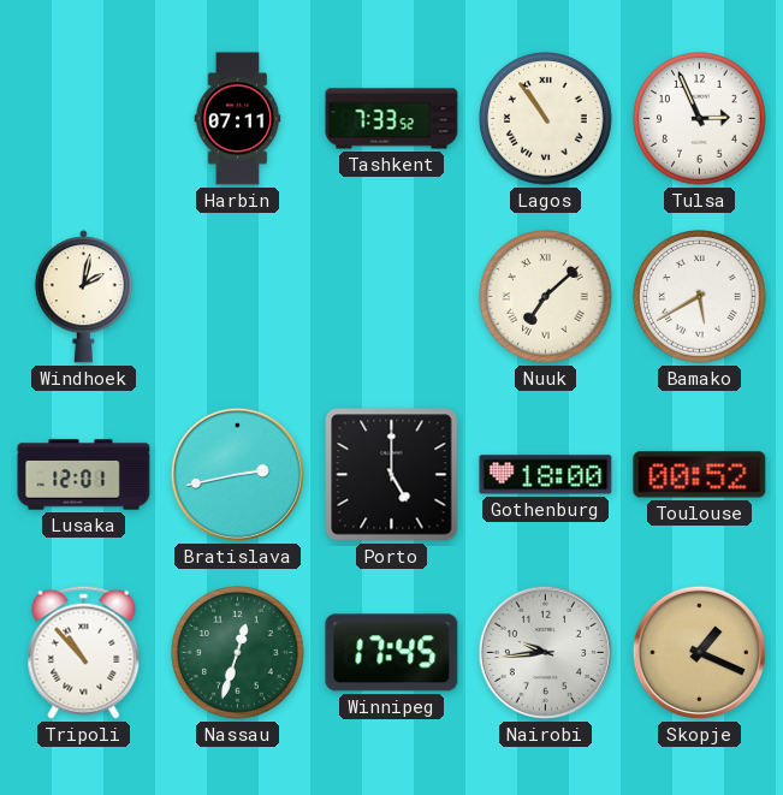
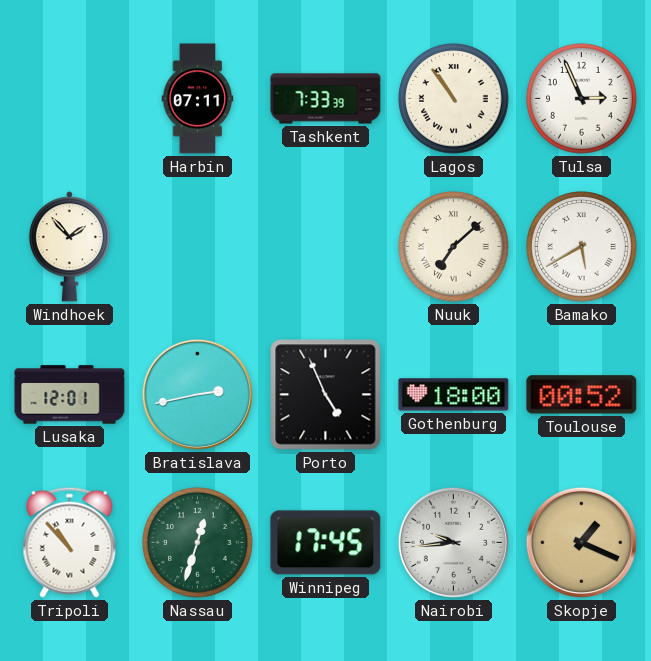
Tashkent: 7:33:52 -> 7:33:39 (326, 99)
Windhoek: 2:02 -> 1:53 (69, 247)
Porto: 5:00 -> 4:56 (326, 395)
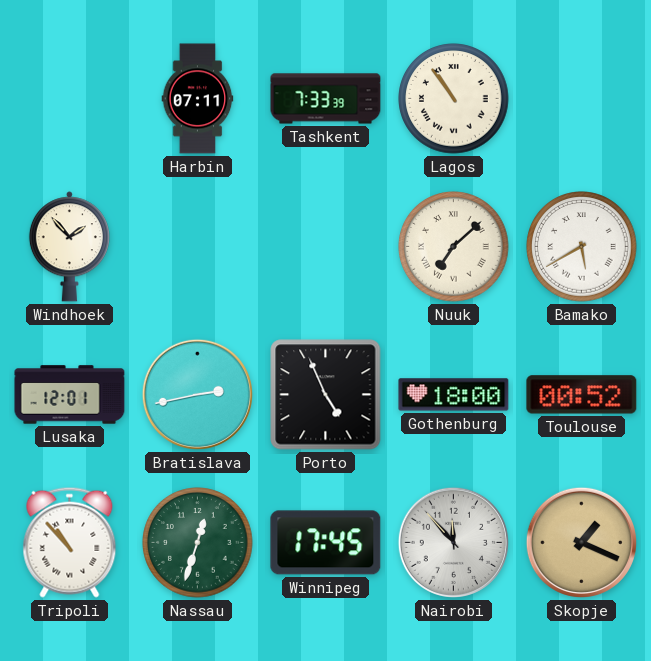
Tulsa: 2:56 -> none (582, 99)
Nairobi: 9:44 -> 11:53 (453, 542)
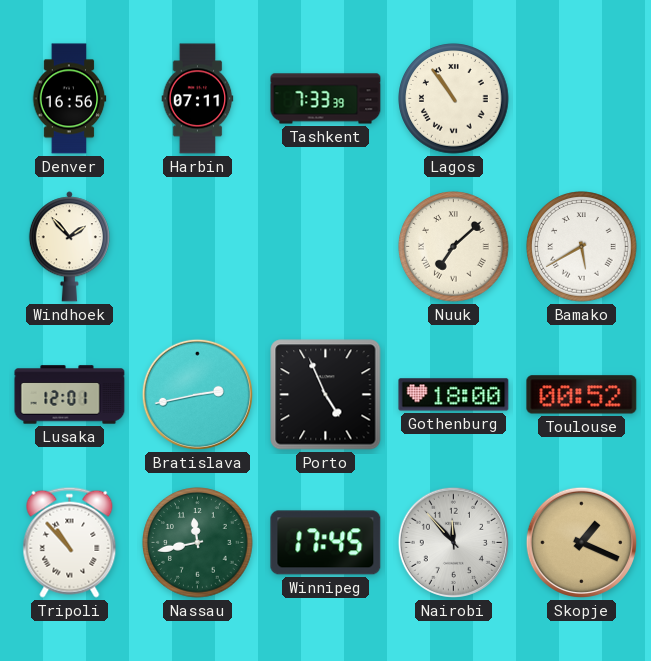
Denver: none -> 16:56 (69, 99)
Nassau: 12:33 -> 11:43 (198, 543)
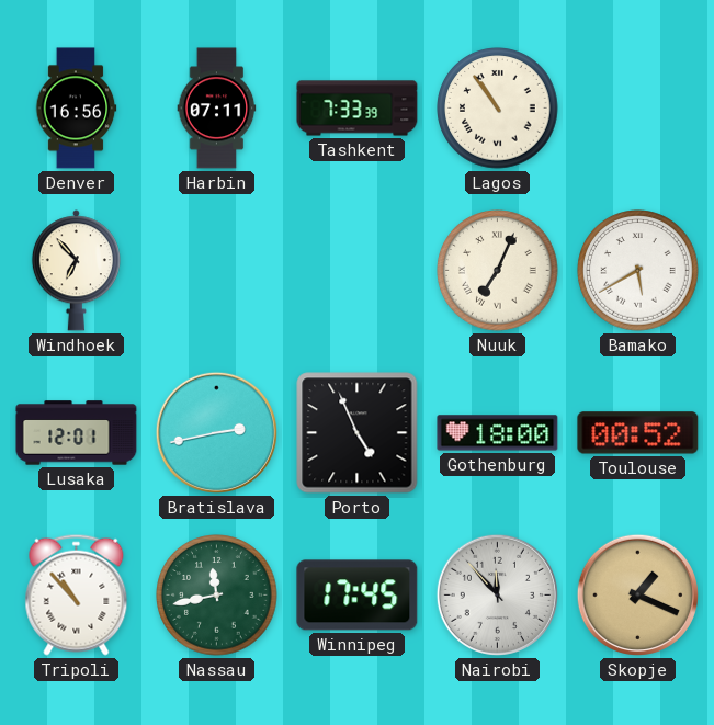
Windhoek: 1:53 -> 6:53 (76, 271)
Nuuk: 7:08 -> 7:04 (498, 271)
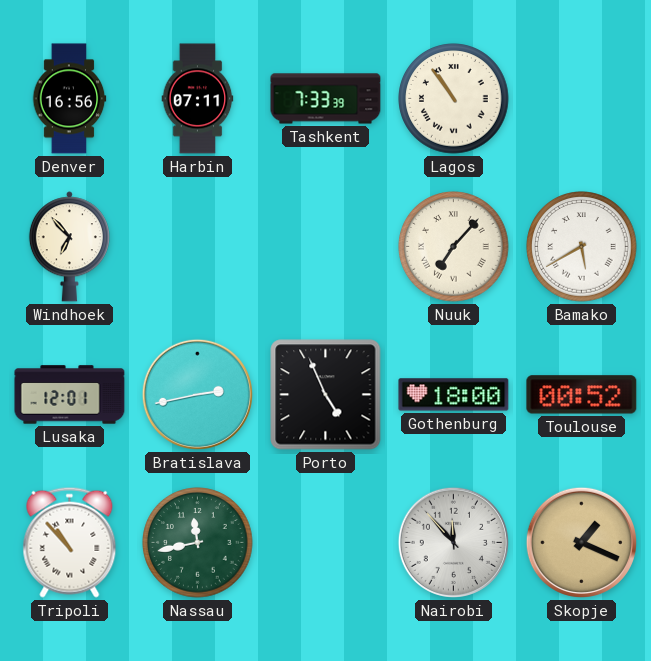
Nuuk: 7:04 -> 7:07 (454, 247)
Winnipeg: 17:45 -> none (358, 596)
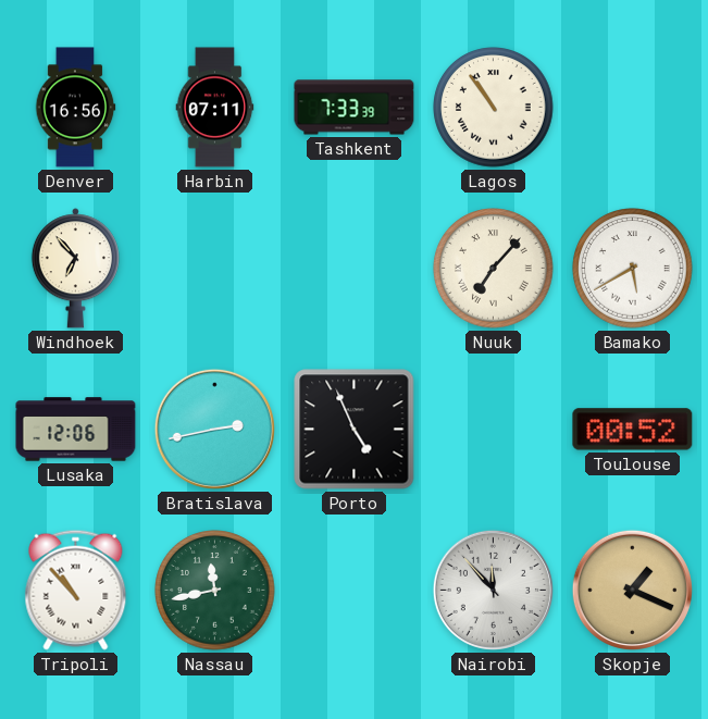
Lusaka: 12:01 -> 12:06 (76, 430)
Gothenburg: 18:00 -> none (454, 395)
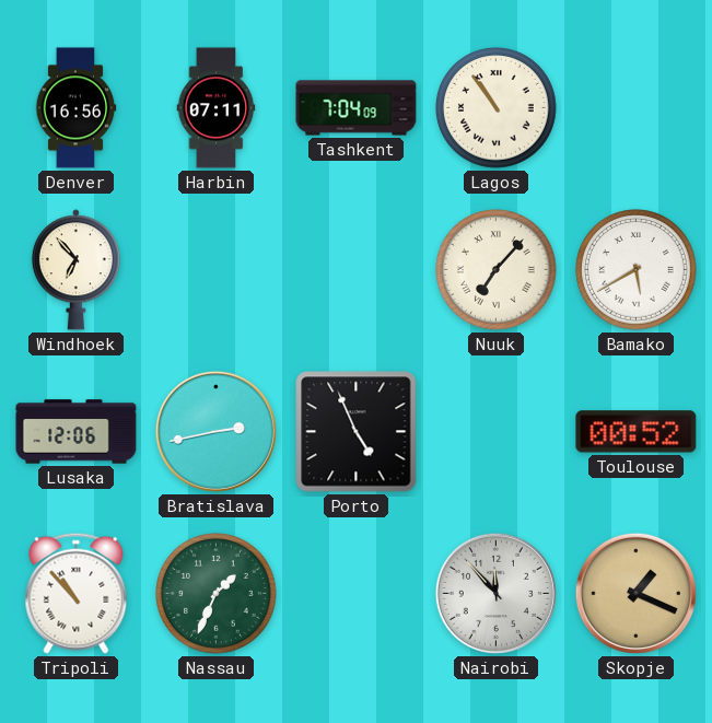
Tashkent: 7:33 -> 7:04 (357, 108)
Nassau: 11:43 -> 1:34 (217, 594)
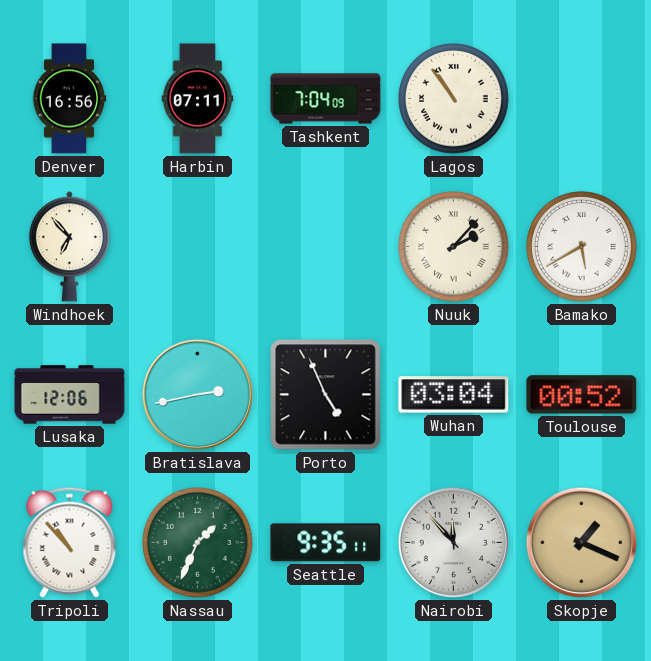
Nuuk: 7:07 -> 2:07 (454, 247)
Wuhan: none -> 03:04 (454, 395)
Seattle: none -> 9:35 (326, 543)
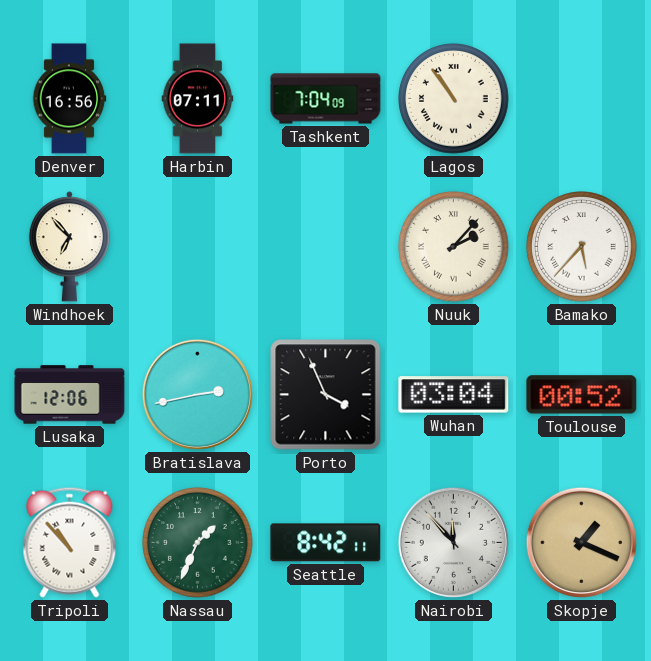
Bamako: 5:40 -> 5:37 (582, 247)
Porto: 4:56 -> 3:56 (326, 395)
Seattle: 9:35 -> 8:42 (326, 543)
